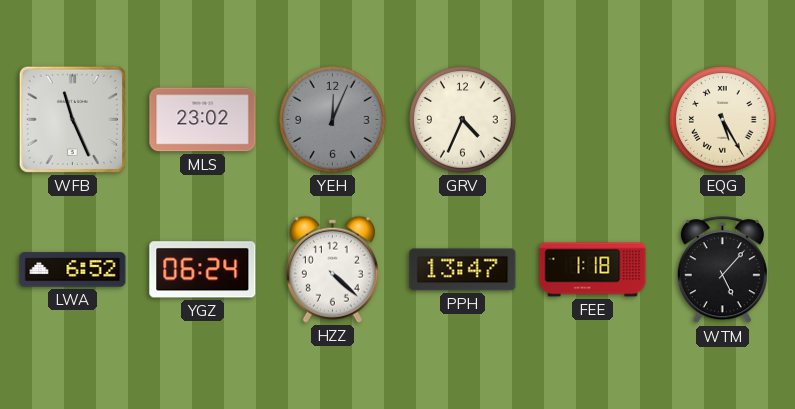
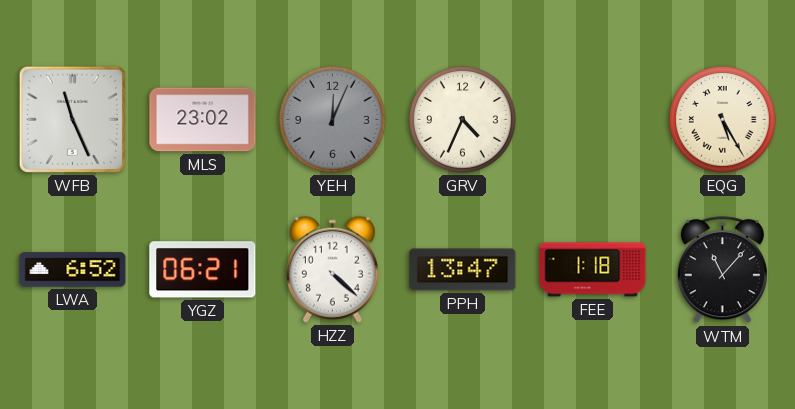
YGZ: 06:24 -> 06:21 (203, 270)
WTM: 5:07 -> 11:07 (722, 270)
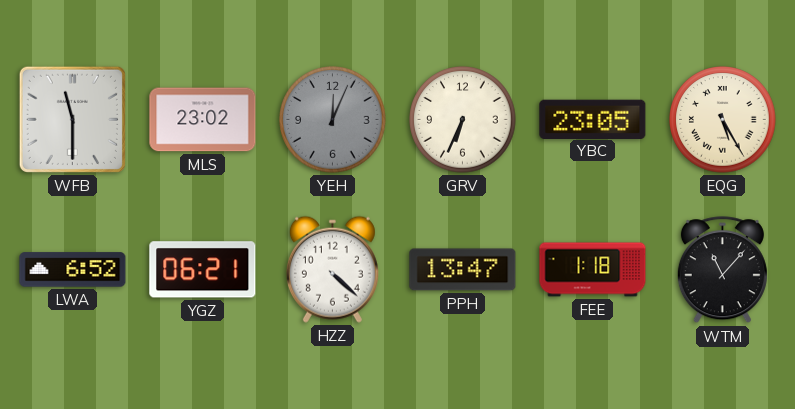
WFB: 11:26 -> 11:30 (72, 119)
GRV: 4:34 -> 6:34 (463, 120)
YBC: none -> 23:05 (593, 119)
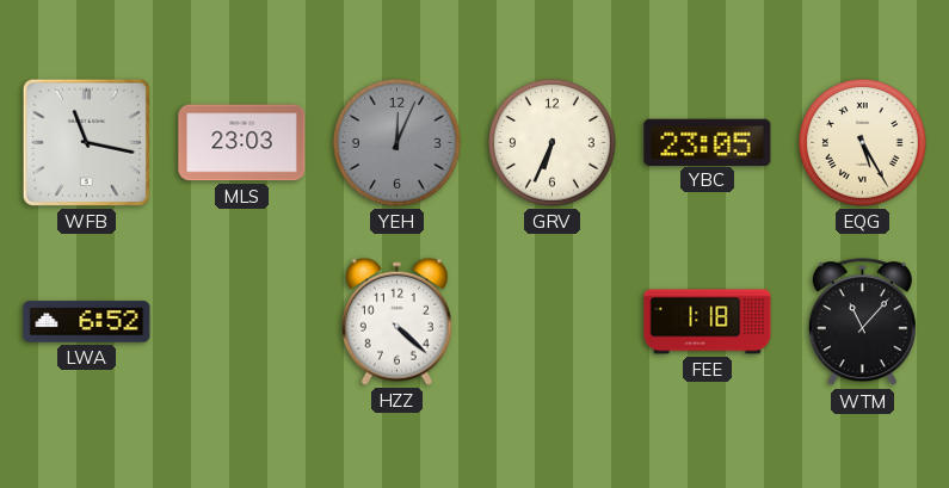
WFB: 11:30 -> 11:17 (86, 142)
MLS: 23:02 -> 23:03 (242, 143)
YGZ: 06:21 -> none (203, 270)
PPH: 13:47 -> none (463, 270)
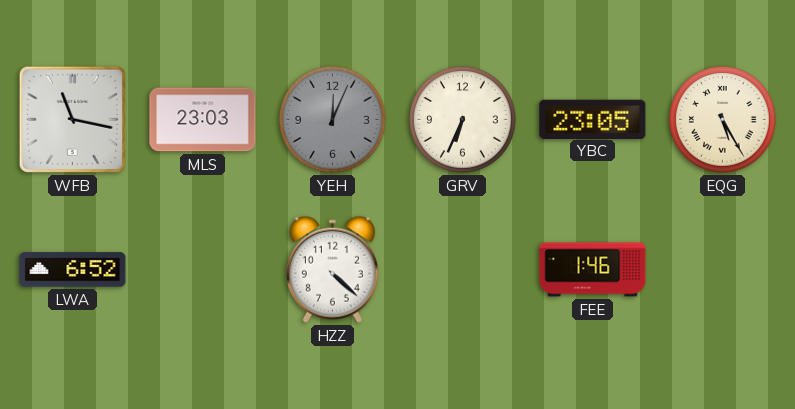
FEE: 1:18 -> 1:46 (593, 270)
WTM: 11:07 -> none (862, 322)
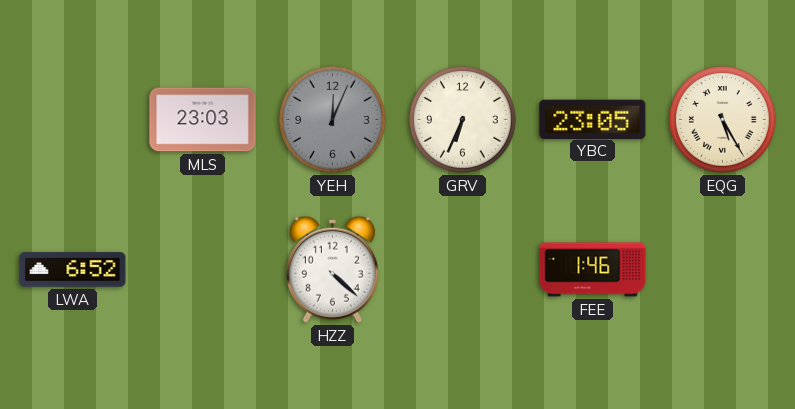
WFB: 11:17 -> none (72, 119)
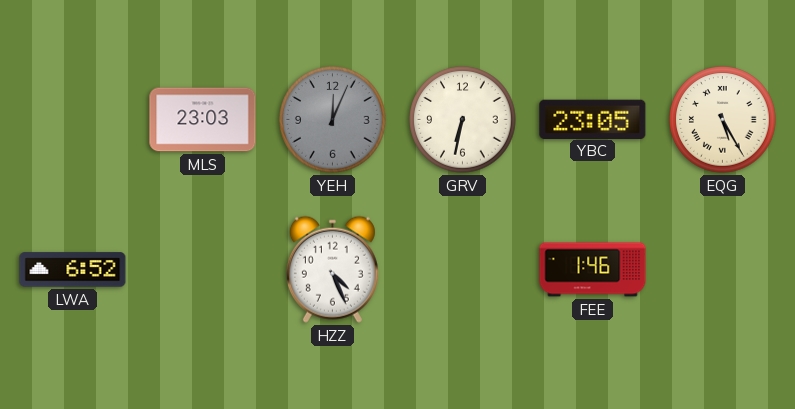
GRV: 6:34 -> 6:32 (463, 120)
HZZ: 4:22 -> 4:26 (332, 269)
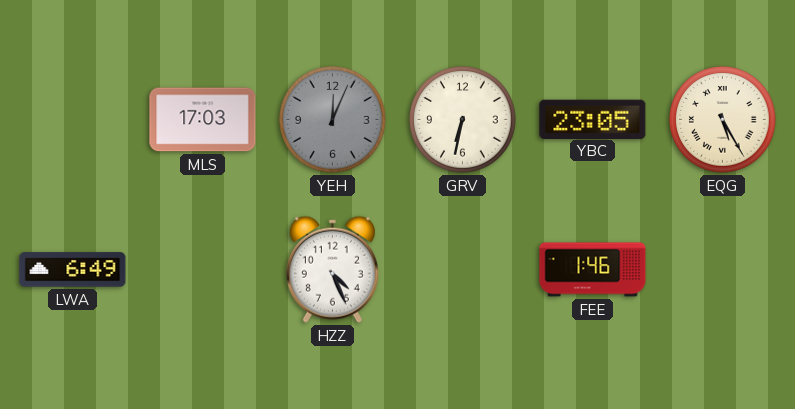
MLS: 23:03 -> 17:03 (203, 120)
LWA: 6:52 -> 6:49 (73, 270)
